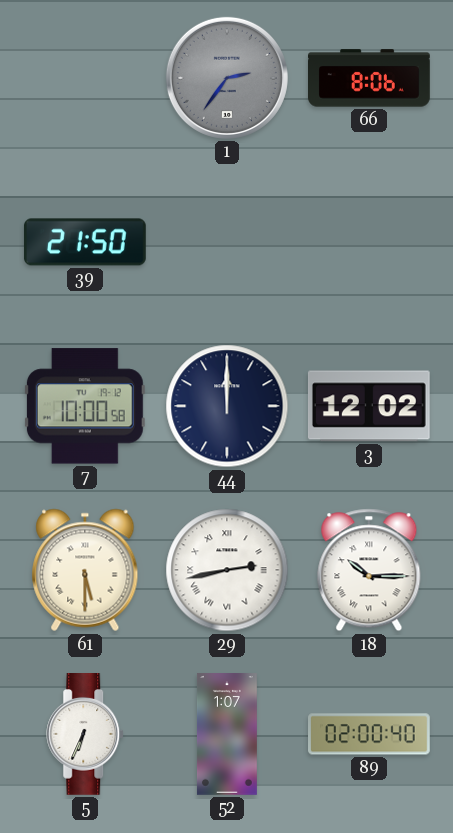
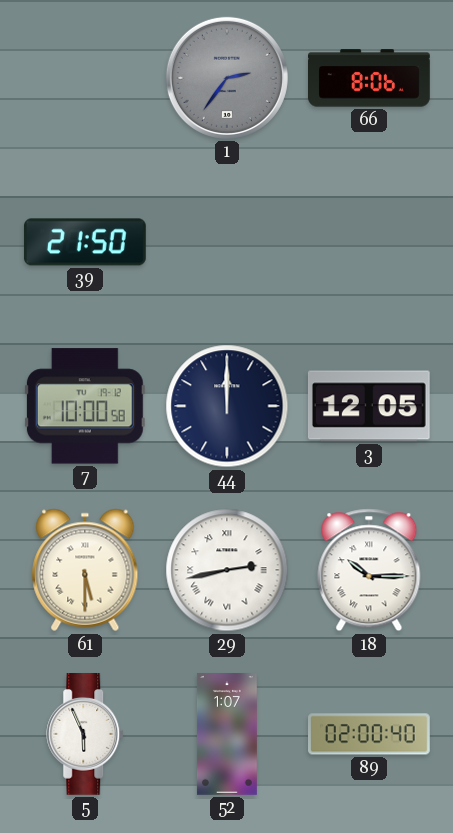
3: 12:02 -> 12:05 (369, 406)
5: 6:34 -> 5:56 (86, 735)
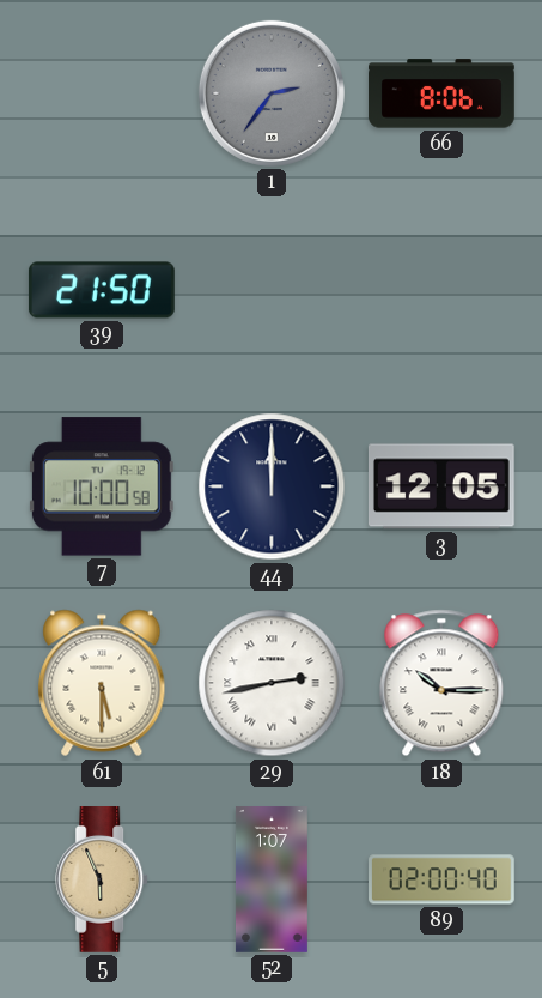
5 dial: white -> champagne (103, 881)
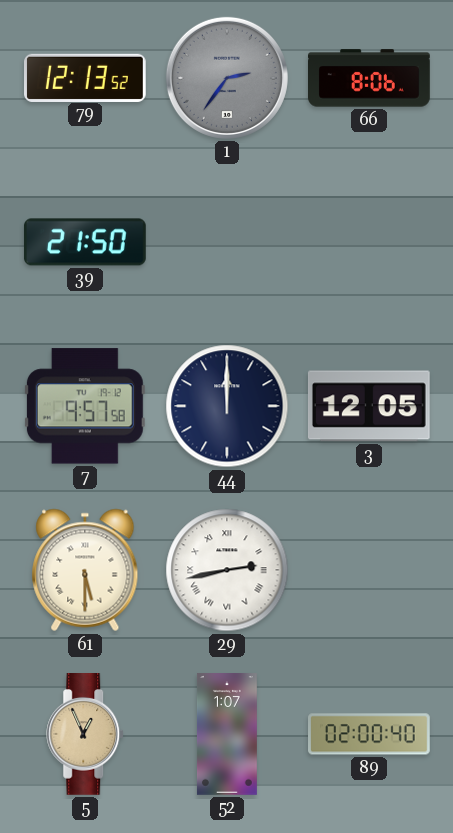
79: none -> 12:13 (86, 77)
7: 10:00 -> 9:57 (85, 406)
18: 10:15 -> none (441, 683)
5: 5:56 -> 12:56 (86, 735)
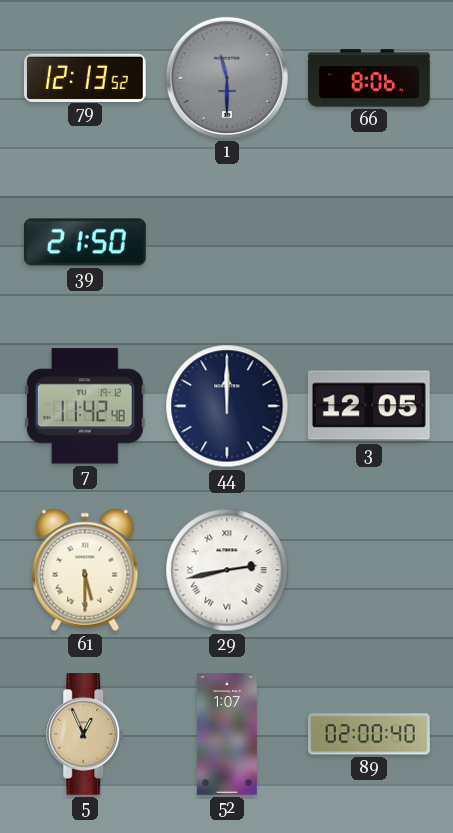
1: 2:36 -> 11:30 (227, 78)
7: 9:57 -> 11:42 (85, 406)
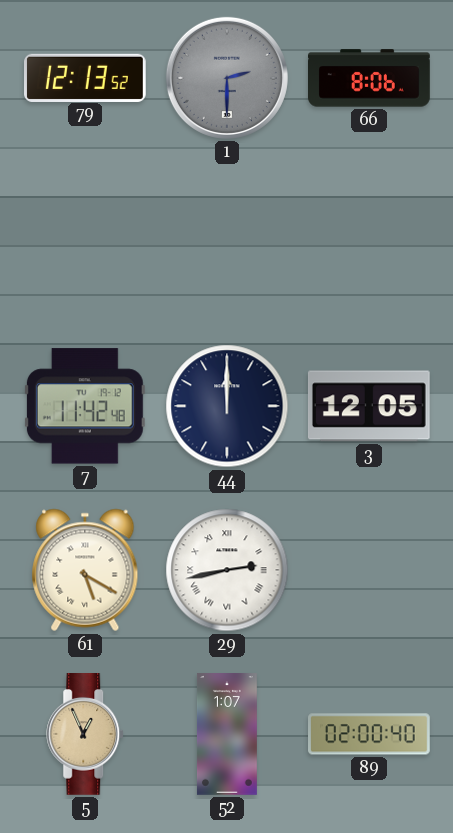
1: 11:30 -> 2:30 (227, 78)
39: 21:50 -> none (85, 242)
61: 5:30 -> 5:20 (85, 570)
